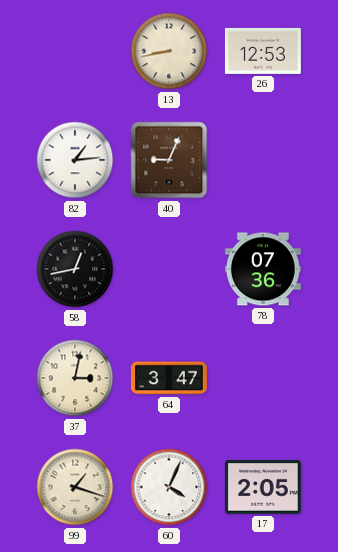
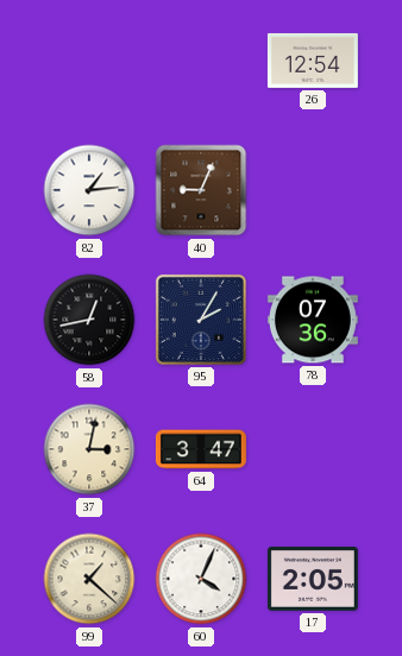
13: 8:43 -> none (169, 51)
26: 12:53 -> 12:54 (313, 61)
95: none -> 2:05 (201, 320)
99: 1:18 -> 1:22 (89, 579)
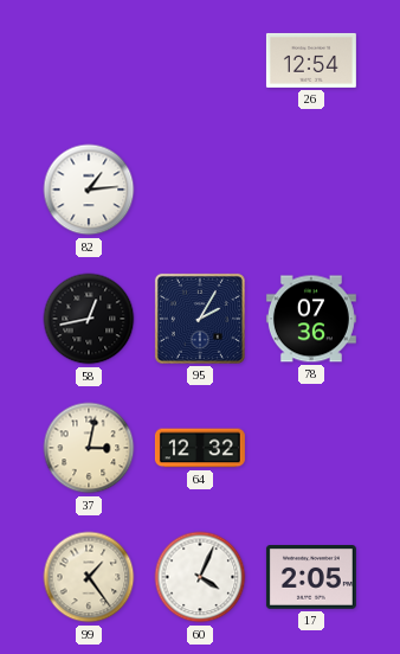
40: 9:04 -> none (201, 190)
64: 3:47 -> 12:32 (200, 448)
99: 1:22 -> 1:24 (89, 577)
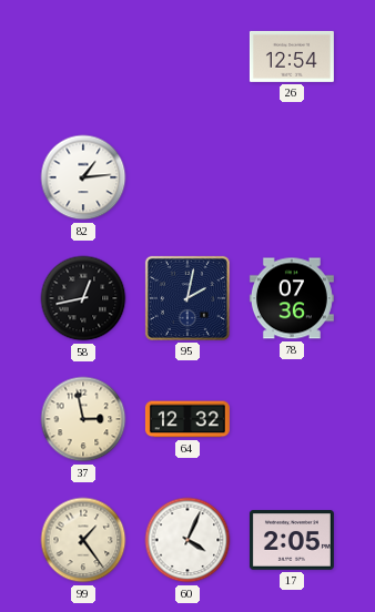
95: 2:05 -> 2:02 (187, 298)
37: 3:02 -> 2:58 (83, 419)
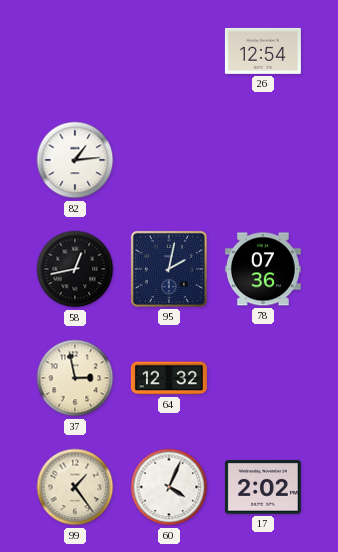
17: 2:05 -> 2:02 (263, 488)
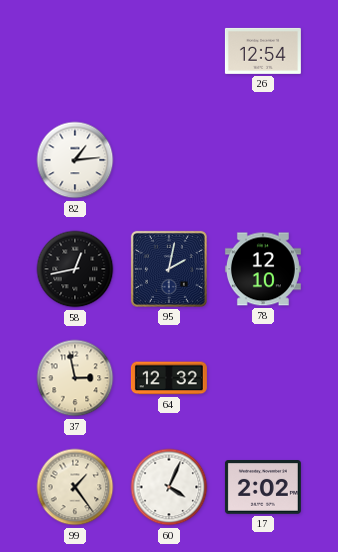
78: 07:36 -> 12:10 (263, 269)
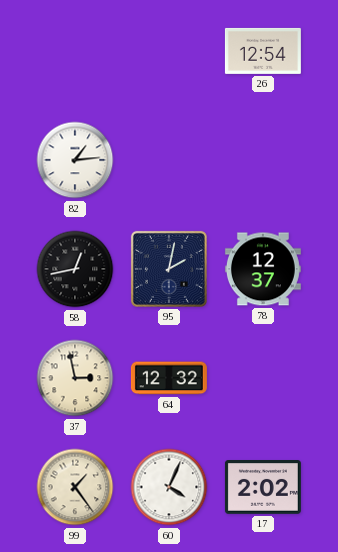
78: 12:10 -> 12:37 (263, 269)
